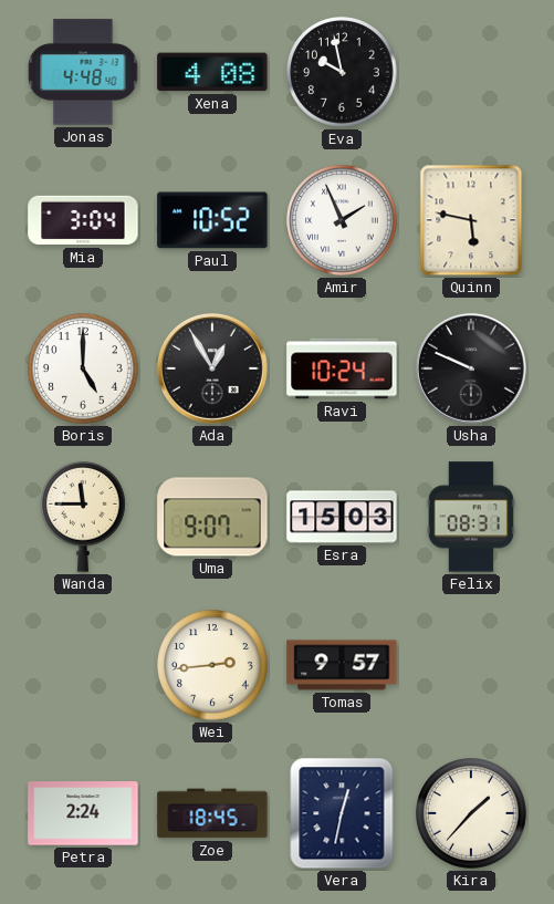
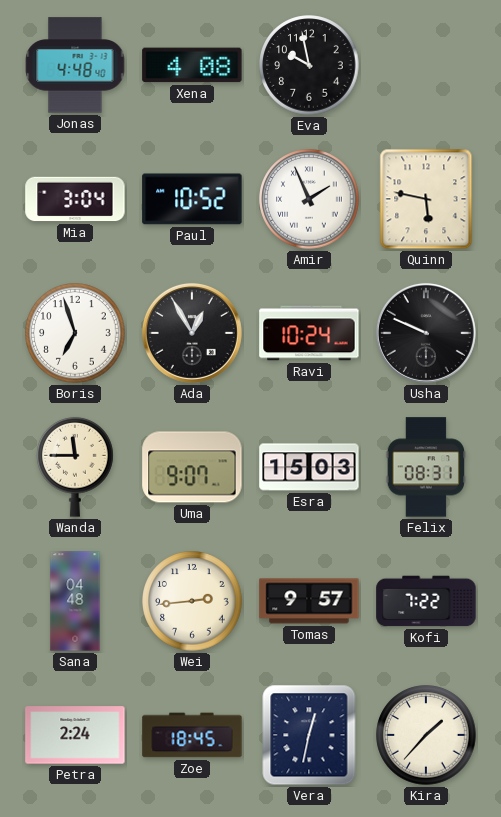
Boris: 5:00 -> 6:57 (75, 333)
Sana: none -> 04:48 (75, 601)
Kofi: none -> 7:22 (426, 601)
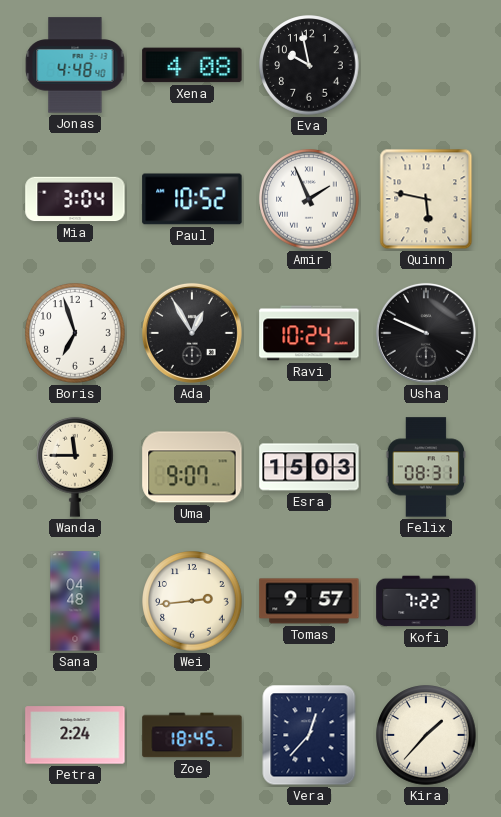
Vera: 12:32 -> 12:37 (309, 735)
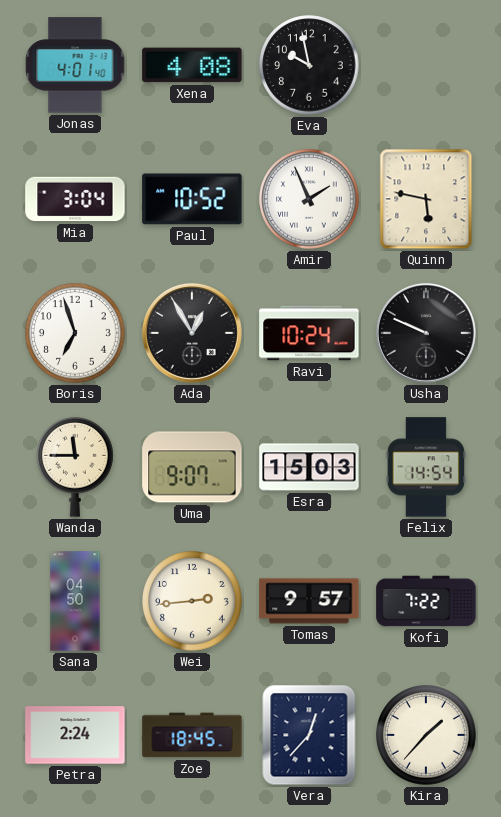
Jonas: 4:48 -> 4:01 (75, 65)
Felix: 08:31 -> 14:54 (425, 467)
Sana: 04:48 -> 04:50 (75, 601)
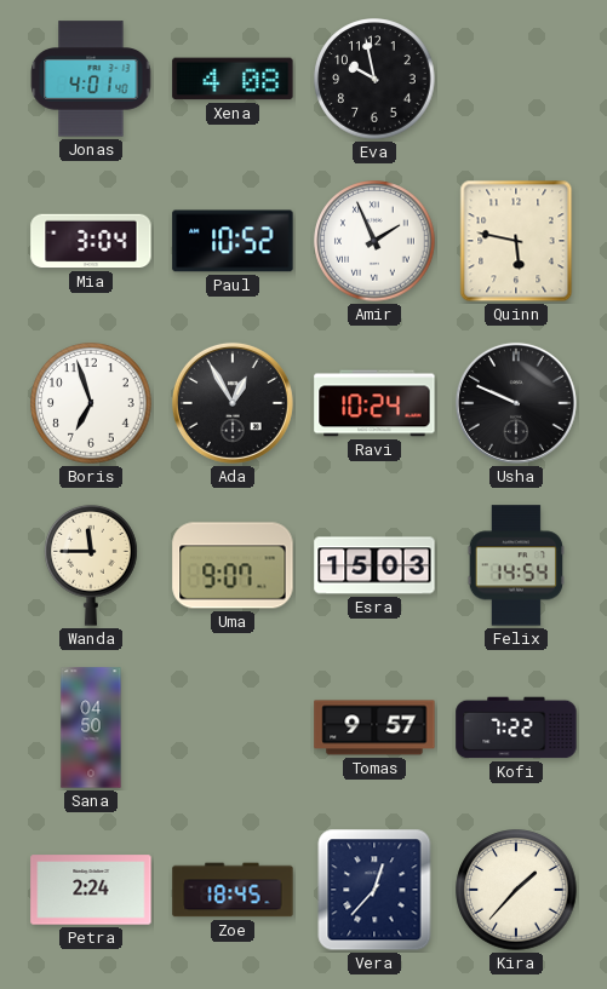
Wei: 2:44 -> none (192, 601)
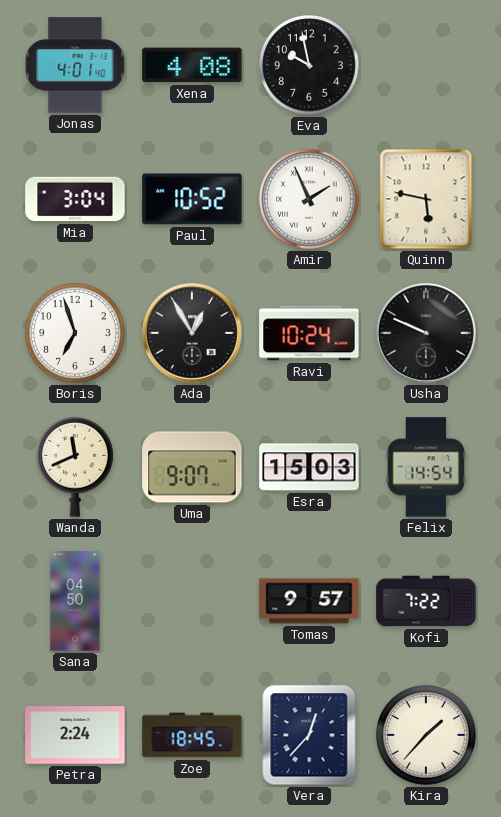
Wanda: 11:45 -> 11:41 (75, 467)
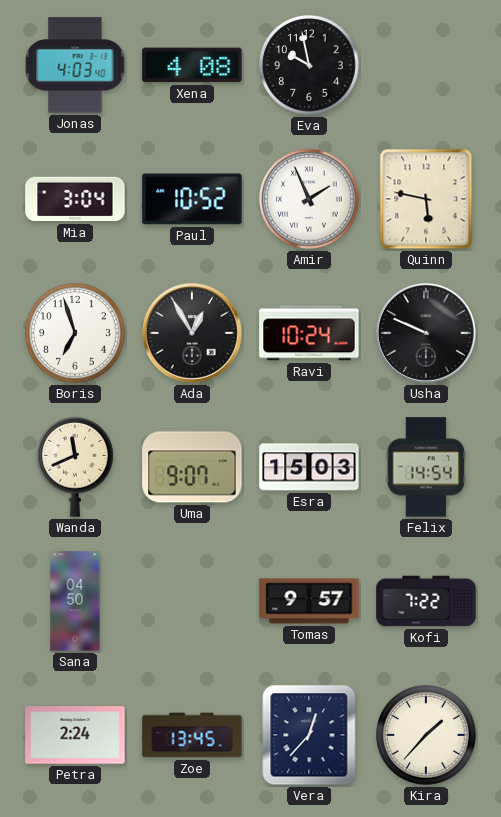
Jonas: 4:01 -> 4:03 (75, 65)
Zoe: 18:45 -> 13:45 (192, 735)
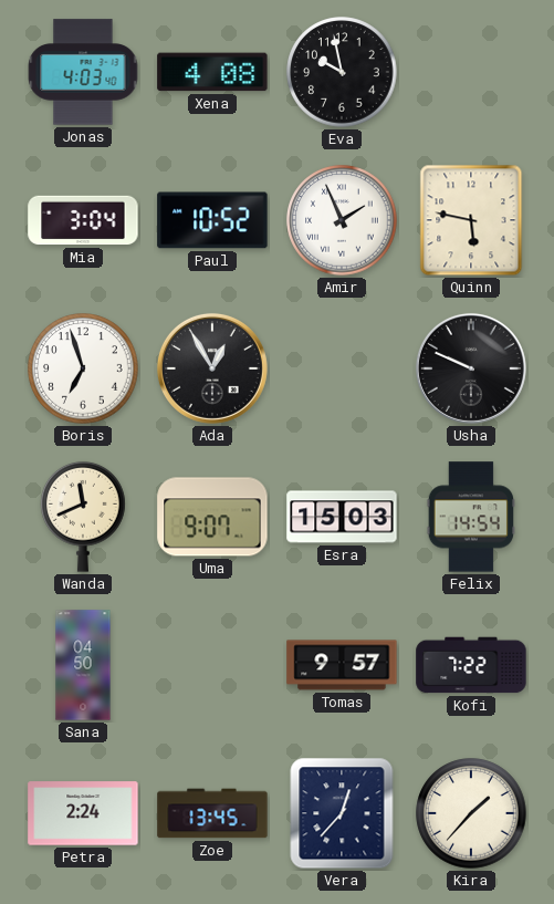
Ravi: 10:24 -> none (309, 333)
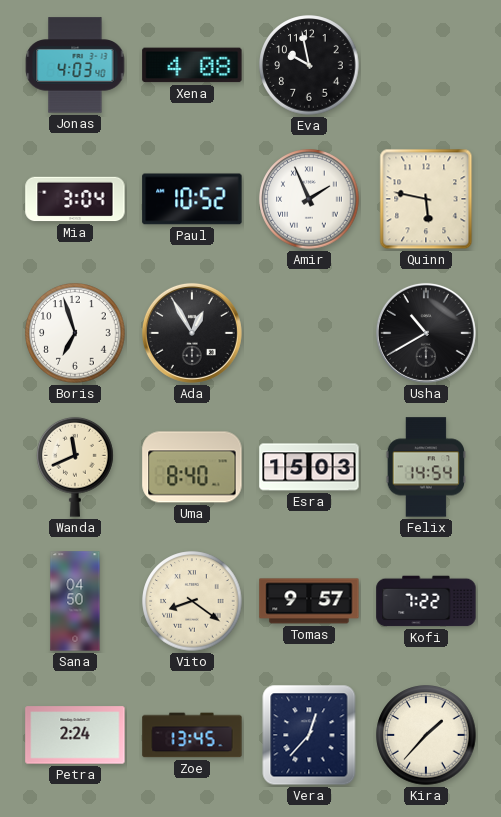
Usha: 9:49 -> 10:40 (426, 333)
Uma: 9:07 -> 8:40 (192, 467)
Vito: none -> 8:21 (192, 601)
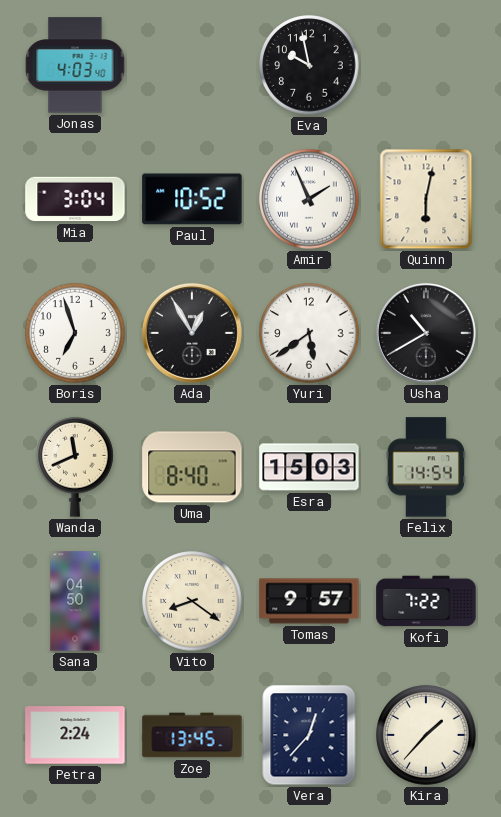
Xena: 4:08 -> none (192, 65)
Quinn: 5:47 -> 6:02 (426, 199)
Yuri: none -> 5:39 (309, 333)
